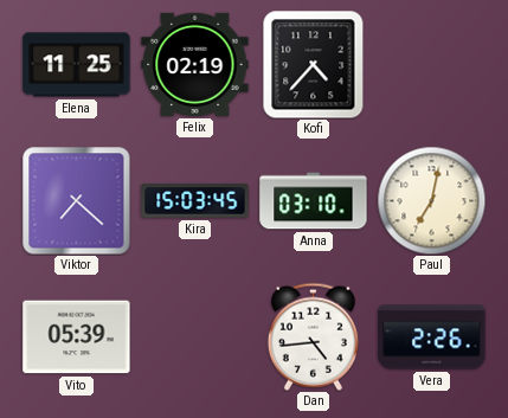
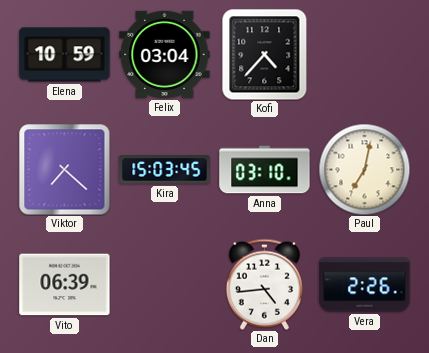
Elena: 11:25 -> 10:59 (65, 55)
Felix: 02:19 -> 03:04 (165, 54)
Vito: 05:39 -> 06:39 (65, 285)
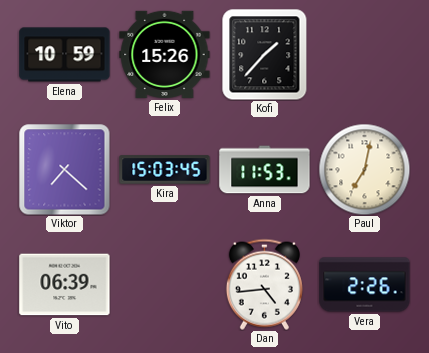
Felix: 03:04 -> 15:26 (165, 54)
Kofi: 4:37 -> 1:37 (265, 54)
Anna: 03:10 -> 11:53 (265, 170)
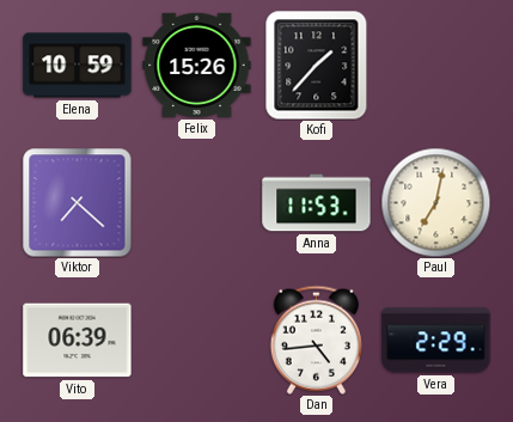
Kira: 15:03 -> none (165, 170)
Vera: 2:26 -> 2:29 (436, 341)
